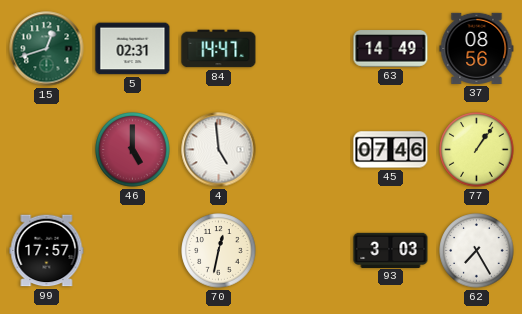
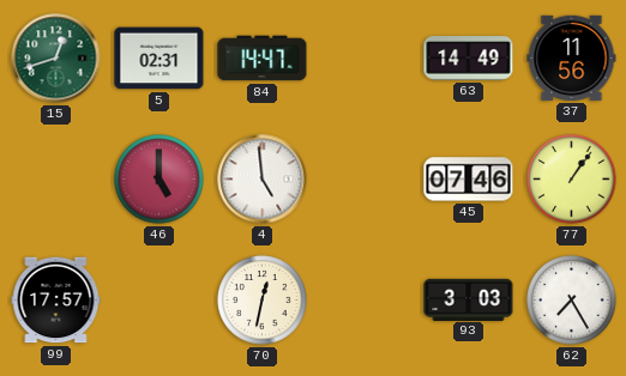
37: 08:56 -> 11:56 (572, 57)
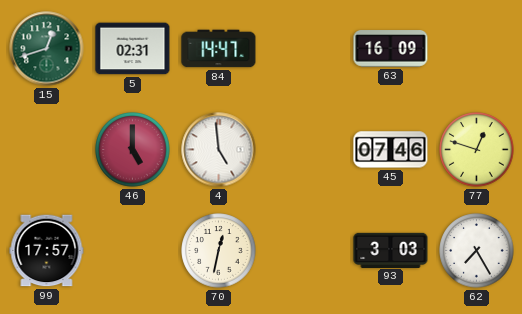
63: 14:49 -> 16:09 (391, 49)
37: 11:56 -> none (572, 57)
77: 1:06 -> 12:48 (477, 150)
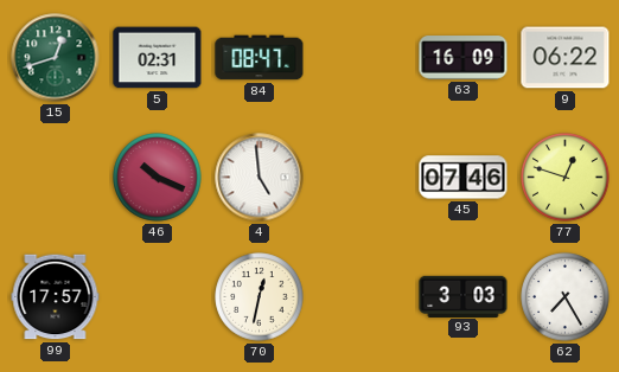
84: 14:47 -> 08:47 (260, 58)
9: none -> 06:22 (566, 58)
46: 5:00 -> 10:19 (158, 178)
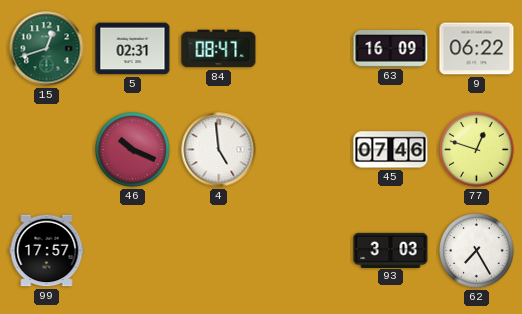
70: 12:32 -> none (260, 297)
